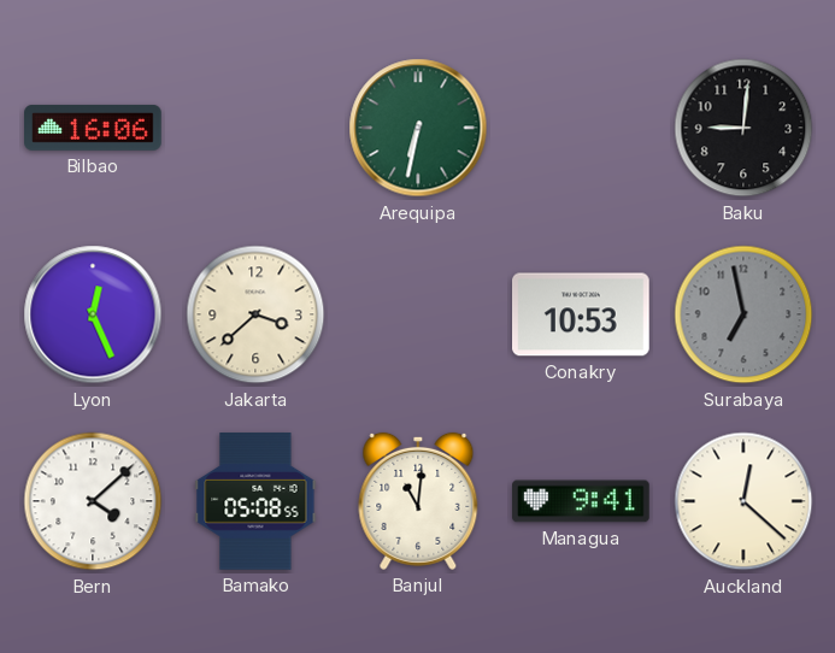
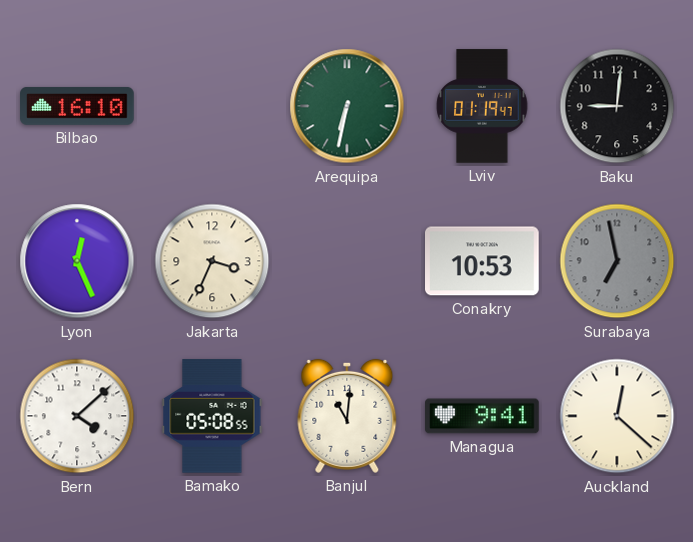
Bilbao: 16:06 -> 16:10 (77, 106)
Lviv: none -> 01:19 (482, 106)
Jakarta: 3:38 -> 3:34 (212, 261)
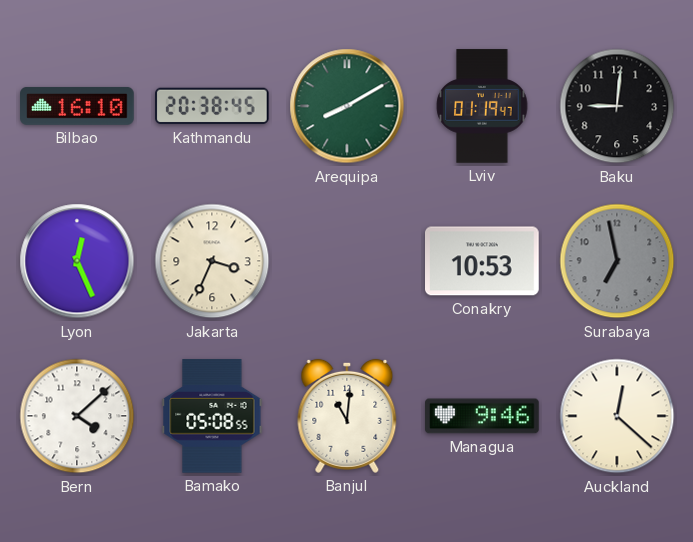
Kathmandu: none -> 20:38 (213, 106)
Arequipa: 6:32 -> 8:10 (347, 106)
Managua: 9:41 -> 9:46 (482, 416)
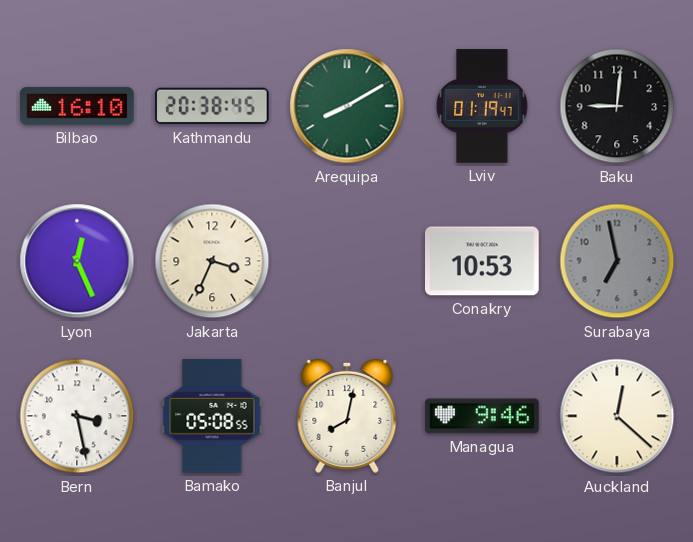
Bern: 4:08 -> 3:28 (77, 416)
Banjul: 11:01 -> 8:02 (347, 416)
